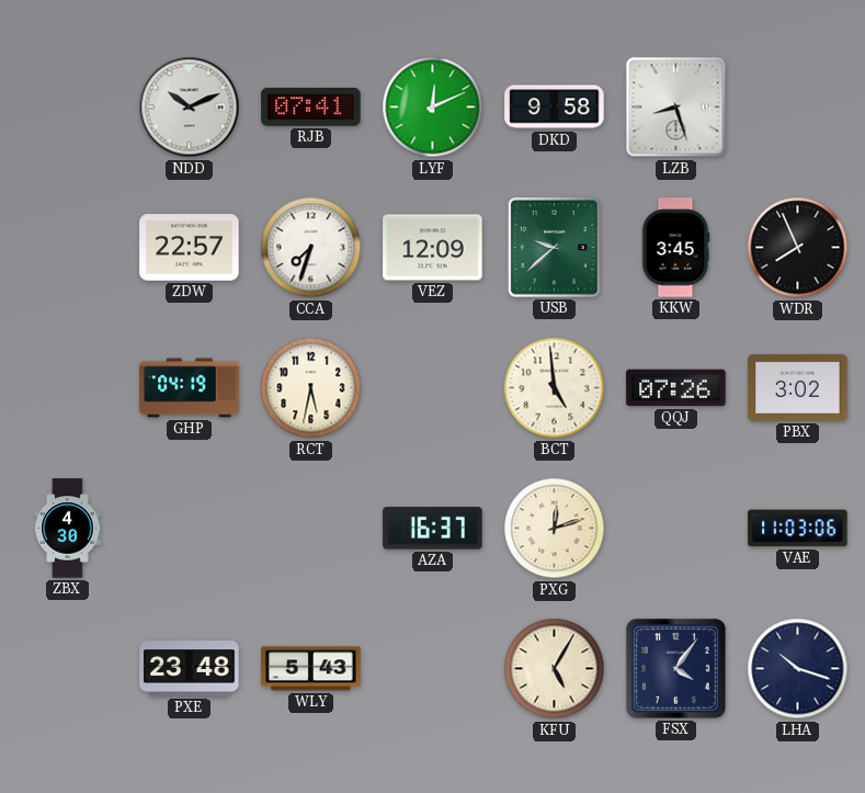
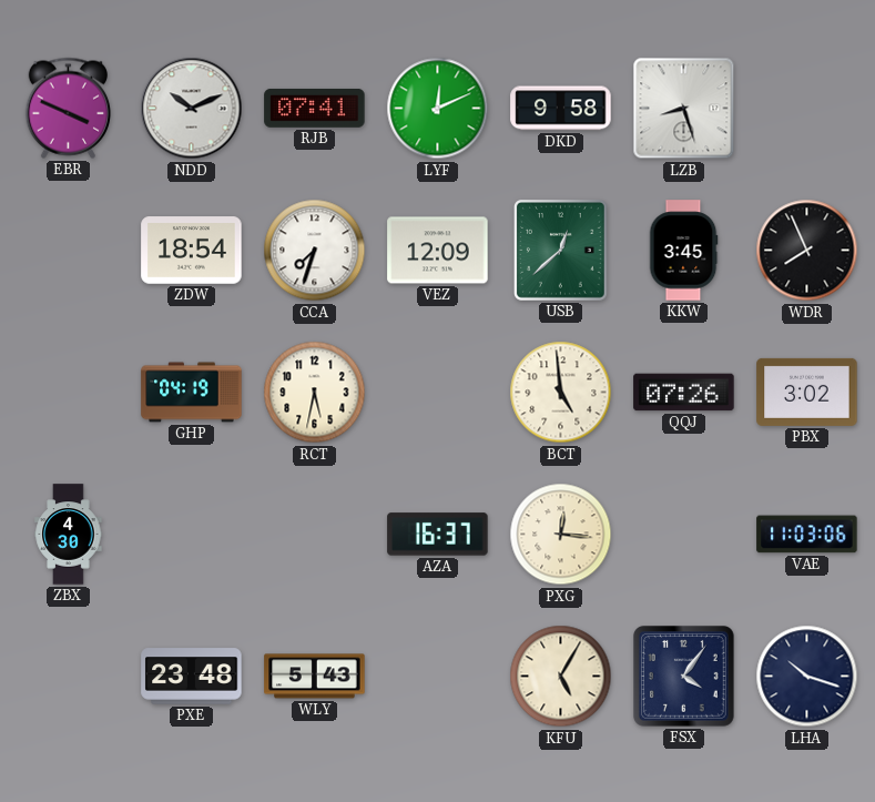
EBR: none -> 3:49 (68, 108)
ZDW: 22:57 -> 18:54 (192, 251)
USB: 9:38 -> 12:38 (560, 250)
PXG: 12:12 -> 12:16 (561, 535)
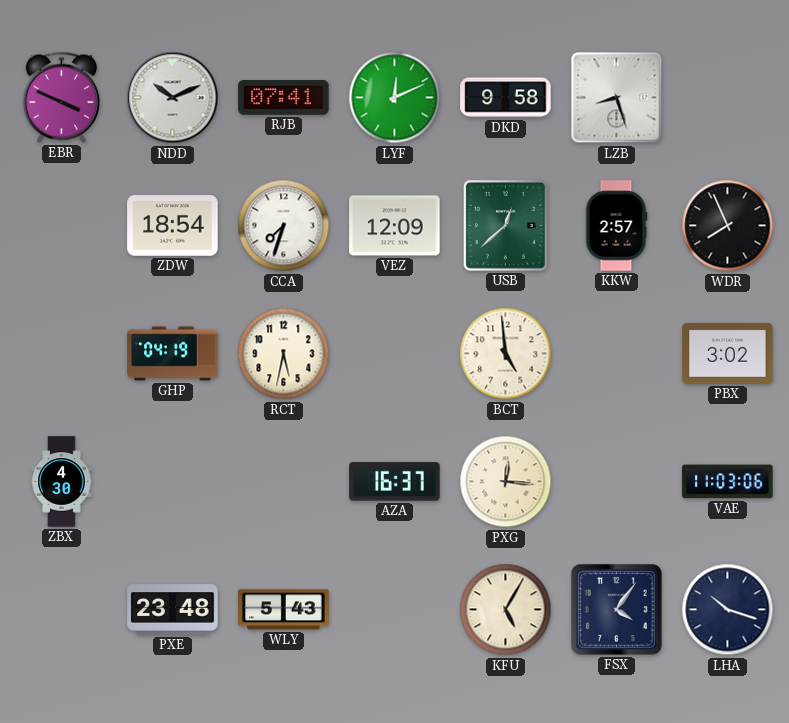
KKW: 3:45 -> 2:57 (616, 226)
QQJ: 07:26 -> none (684, 393)
